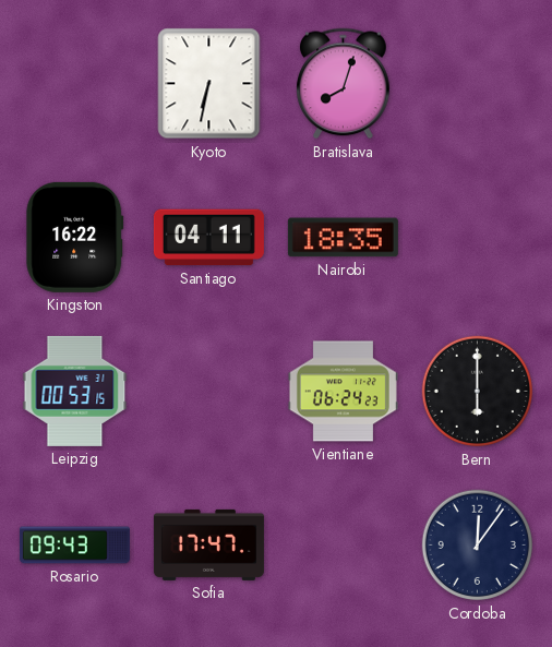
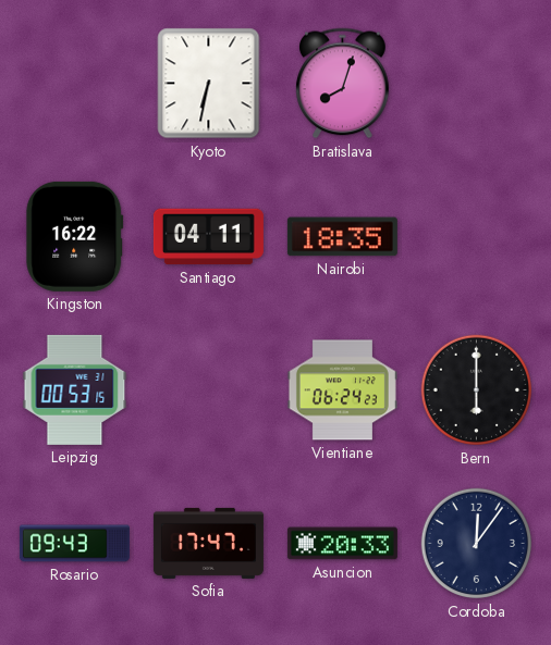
Asuncion: none -> 20:33 (342, 544)
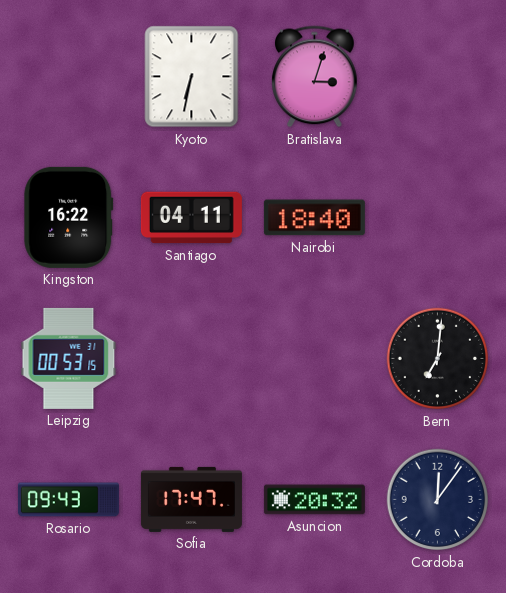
Bratislava: 8:03 -> 3:03 (315, 77)
Nairobi: 18:35 -> 18:40 (314, 218)
Vientiane: 06:24 -> none (342, 390)
Bern: 6:00 -> 7:01 (438, 359)
Asuncion: 20:33 -> 20:32 (314, 500)
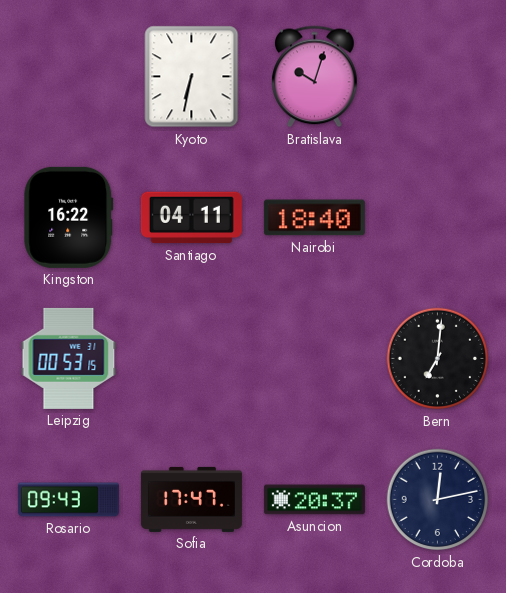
Bratislava: 3:03 -> 10:03 (315, 77)
Asuncion: 20:32 -> 20:37 (314, 500)
Cordoba: 12:06 -> 12:13 (438, 500)
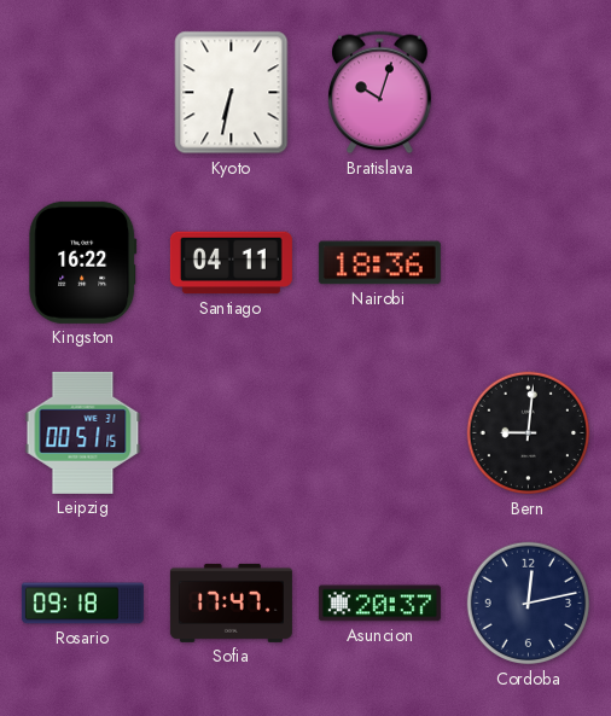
Nairobi: 18:40 -> 18:36 (379, 263)
Leipzig: 00:53 -> 00:51 (83, 432)
Bern: 7:01 -> 9:01 (529, 433)
Rosario: 09:43 -> 09:18 (82, 604)
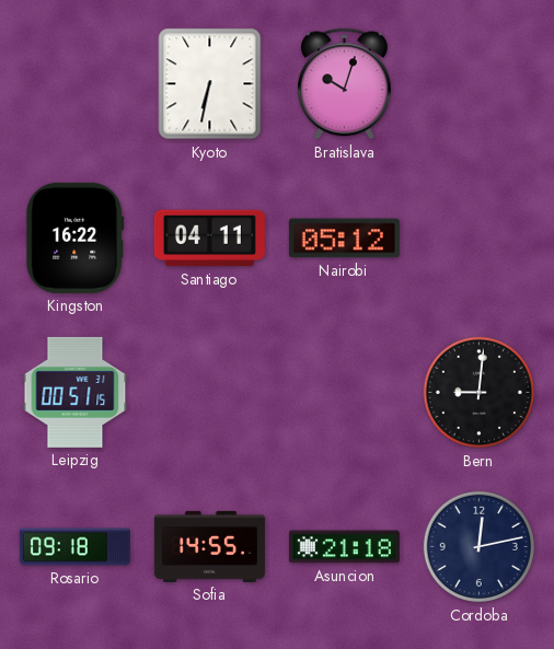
Nairobi: 18:36 -> 05:12 (344, 239)
Sofia: 17:47 -> 14:55 (209, 546)
Asuncion: 20:37 -> 21:18 (344, 547)
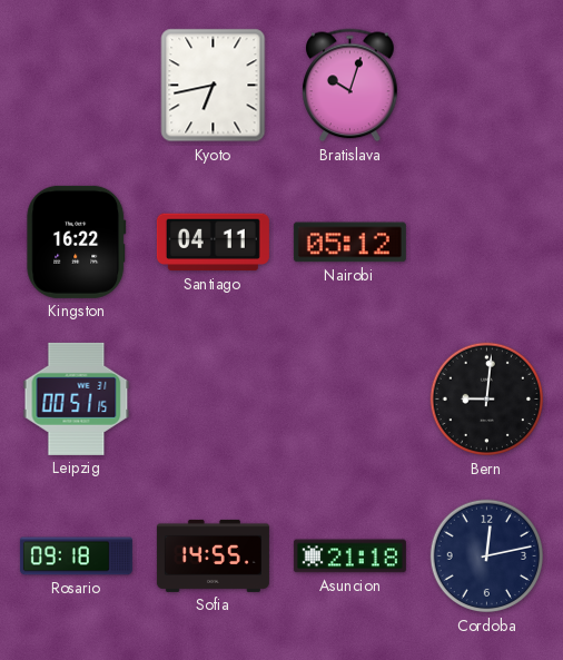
Kyoto: 6:32 -> 6:43 (214, 86)
